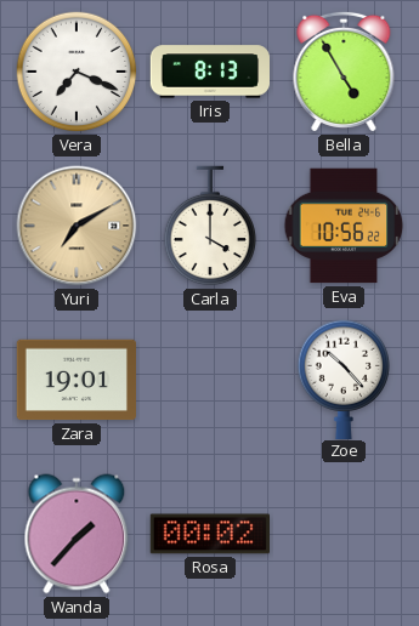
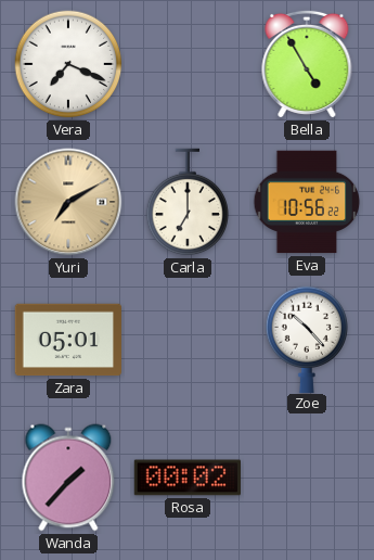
Iris: 8:13 -> none (209, 72)
Carla: 4:00 -> 7:00 (188, 202)
Zara: 19:01 -> 05:01 (67, 340)
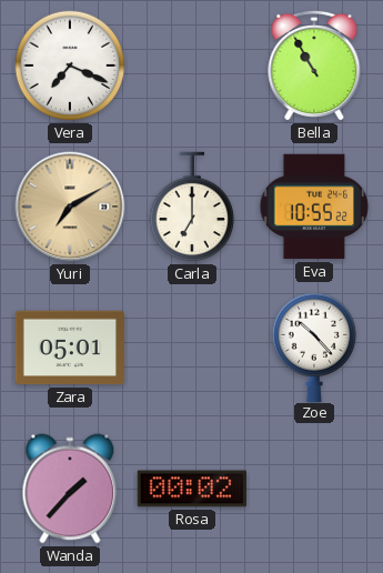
Bella: 4:55 -> 10:55 (314, 66)
Eva: 10:56 -> 10:55 (314, 207)
